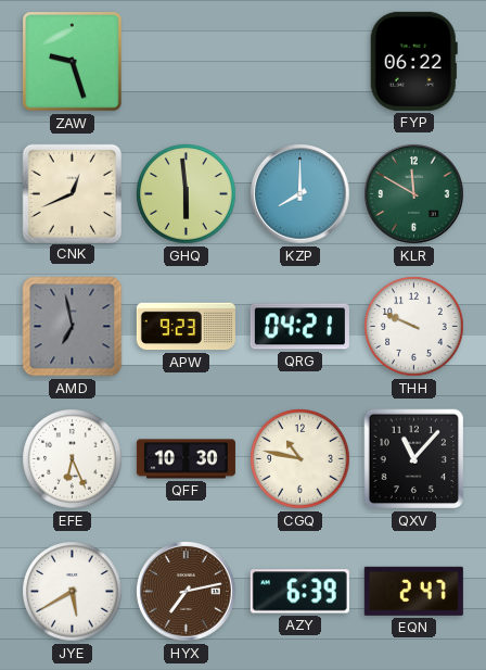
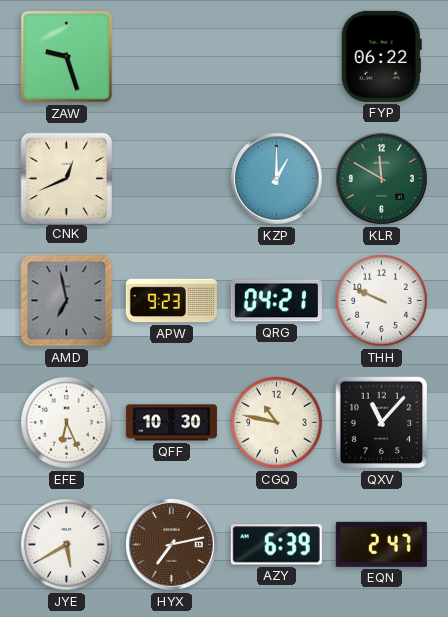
GHQ: 5:59 -> none (187, 194)
KZP: 8:00 -> 1:00 (277, 179)
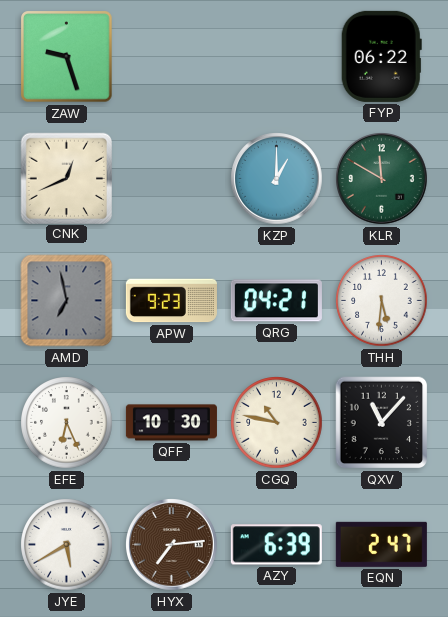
THH: 9:49 -> 5:31 (382, 301)
HYX: 7:13 -> 7:14 (172, 545)
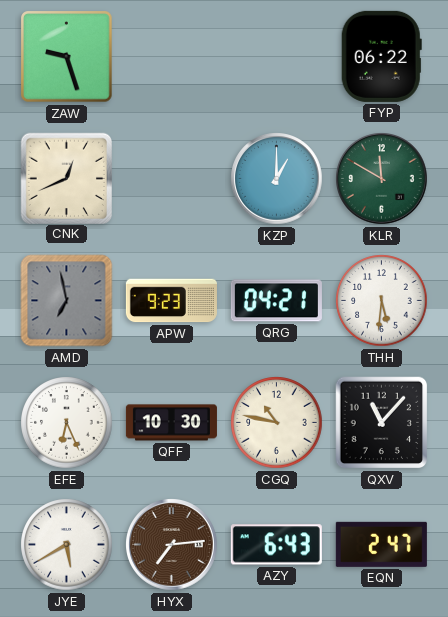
AZY: 6:39 -> 6:43 (276, 545)
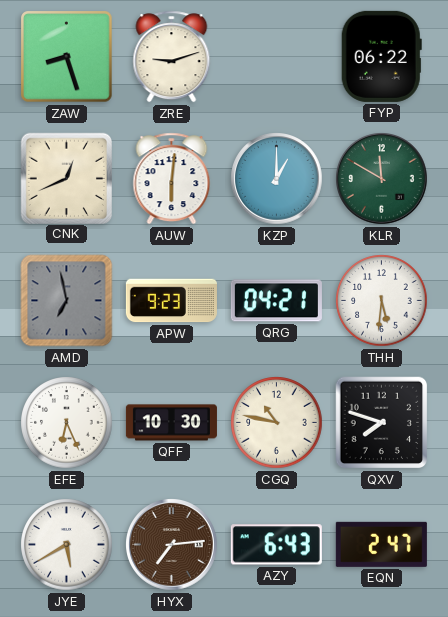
ZAW: 9:27 -> 8:27 (67, 57)
ZRE: none -> 9:12 (172, 57)
AUW: none -> 6:01 (172, 179)
QXV: 11:07 -> 7:48 (382, 423)
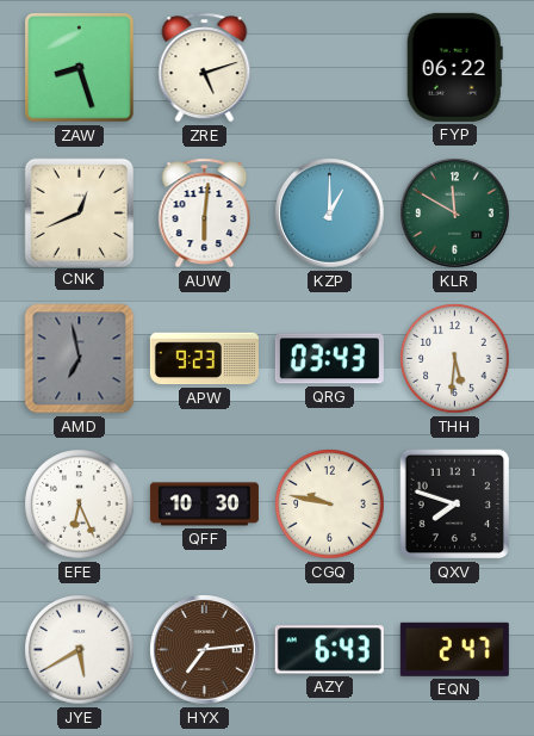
ZRE: 9:12 -> 5:12 (205, 68)
QRG: 04:21 -> 03:43 (329, 359)
CGQ: 10:47 -> 9:47 (330, 505)
